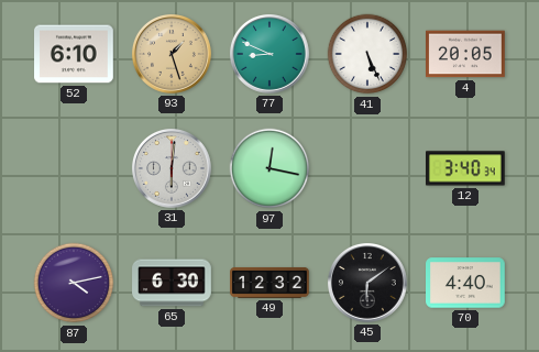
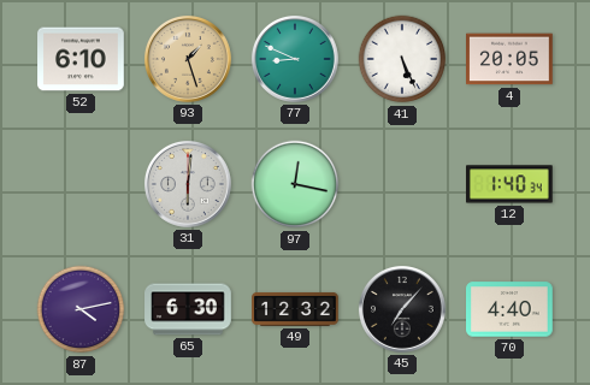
12: 3:40 -> 1:40 (511, 184)
45: 6:09 -> 7:07 (402, 309)
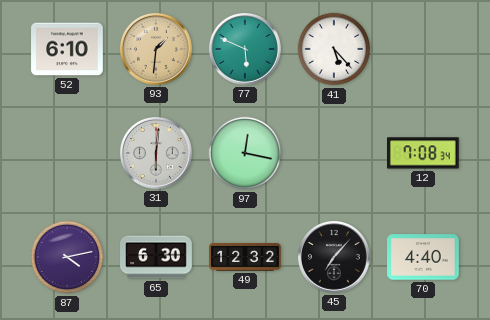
93: 1:27 -> 1:31 (156, 49)
77: 8:49 -> 5:49 (245, 49)
41: 5:26 -> 5:23 (334, 49)
4: 20:05 -> none (511, 59)
12: 1:40 -> 7:08 (424, 153)
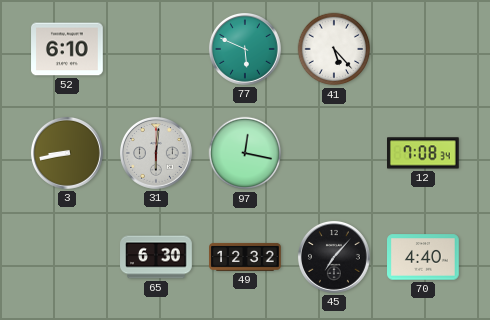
93: 1:31 -> none (156, 49)
3: none -> 8:43 (67, 153)
87: 4:13 -> none (67, 257)
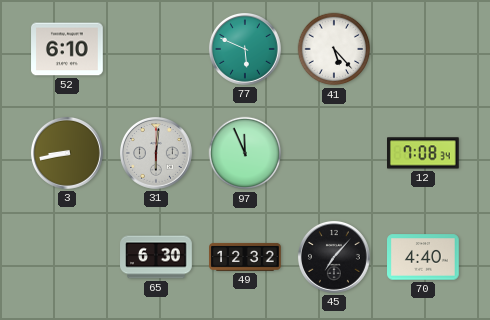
97: 12:17 -> 11:56 (245, 153)
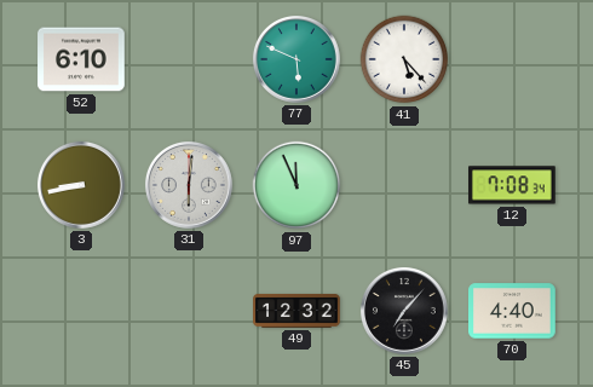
65: 6:30 -> none (156, 257)
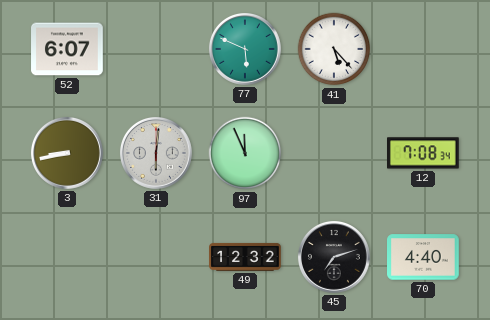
52: 6:10 -> 6:07 (67, 49)
45: 7:07 -> 7:12 (334, 257)
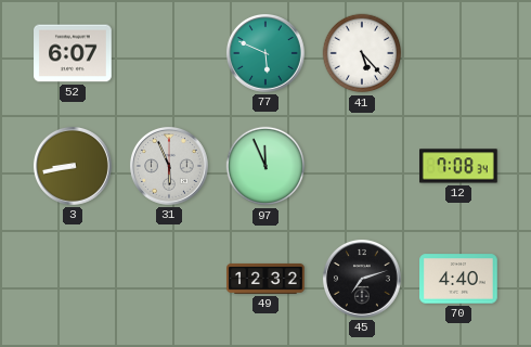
31: 6:01 -> 5:56 (169, 166)
